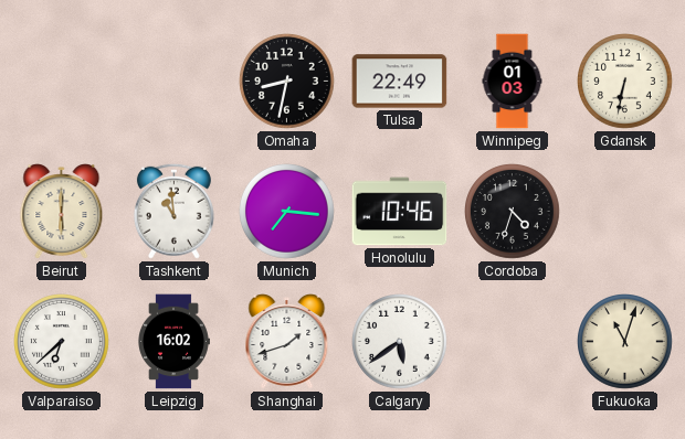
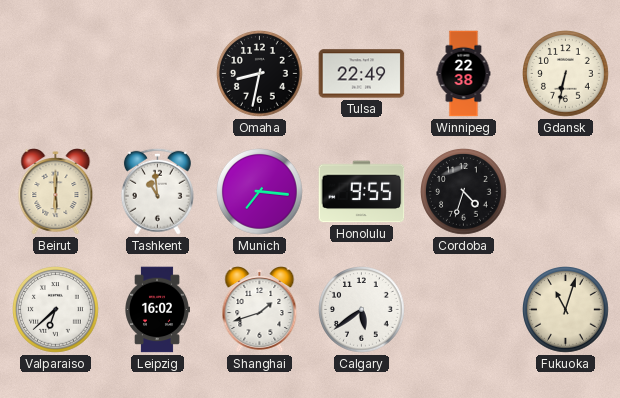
Winnipeg: 01:03 -> 22:38 (464, 74)
Honolulu: 10:46 -> 9:55 (362, 192)
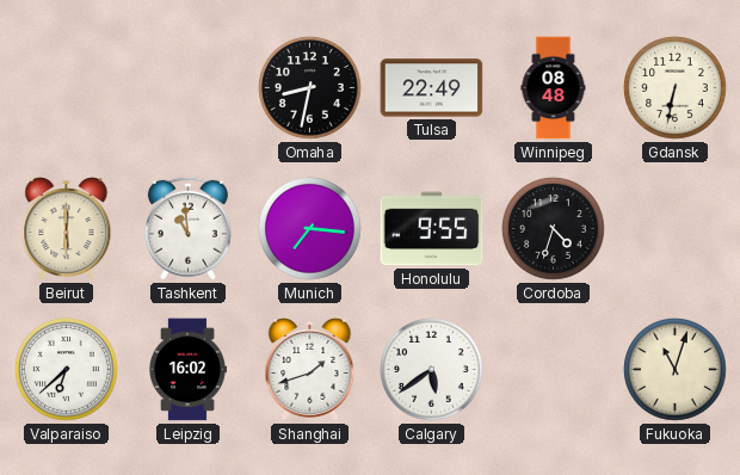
Winnipeg: 22:38 -> 08:48 (554, 88)
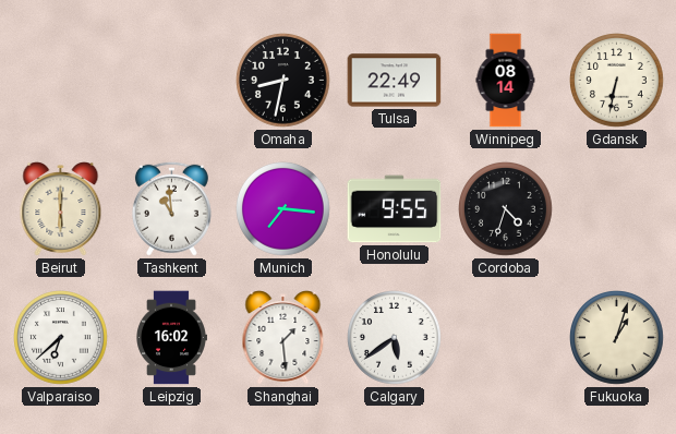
Winnipeg: 08:48 -> 08:14 (506, 81)
Shanghai: 1:42 -> 1:29 (283, 338)
Fukuoka: 11:03 -> 1:03 (617, 338)
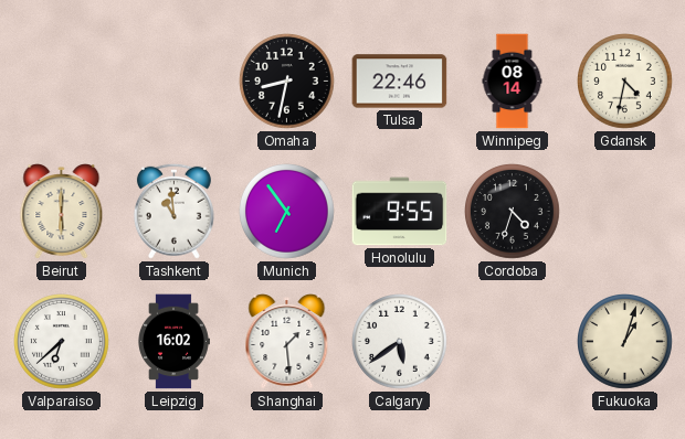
Tulsa: 22:49 -> 22:46 (400, 82)
Gdansk: 6:32 -> 4:32 (625, 82)
Munich: 7:16 -> 6:54 (287, 212)
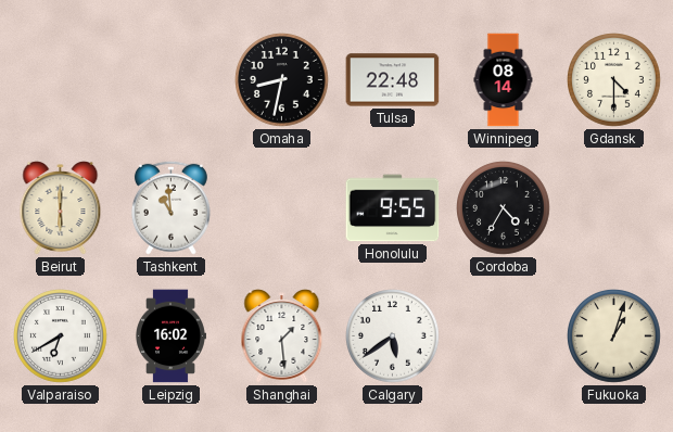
Tulsa: 22:46 -> 22:48 (393, 80)
Gdansk: 4:32 -> 4:30 (614, 80)
Munich: 6:54 -> none (287, 212)
Cordoba: 4:33 -> 4:35 (504, 208)
Valparaiso: 6:38 -> 6:40 (61, 336)
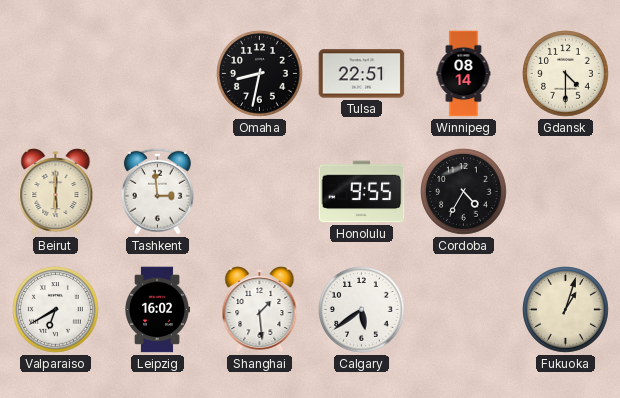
Tulsa: 22:48 -> 22:51 (362, 74)
Tashkent: 10:59 -> 2:59 (157, 191)
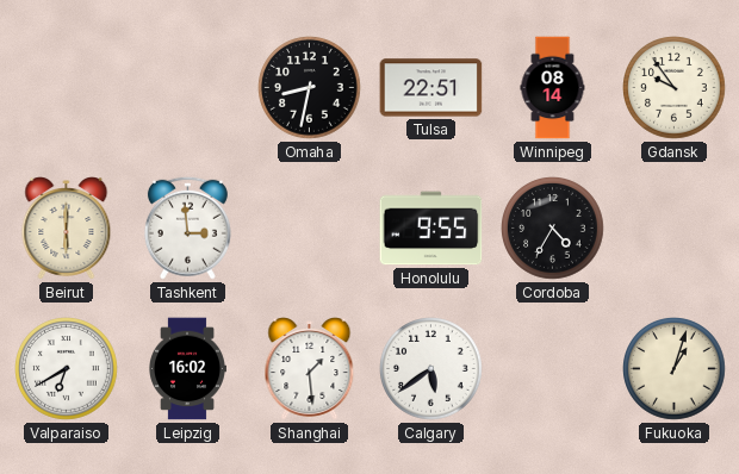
Gdansk: 4:30 -> 9:54 (675, 88)
